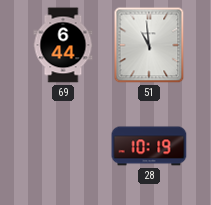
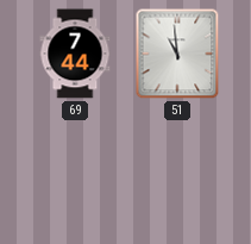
69: 6:44 -> 7:44 (75, 54)
28: 10:19 -> none (149, 146)
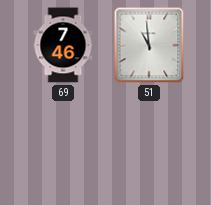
69: 7:44 -> 7:46 (63, 45)
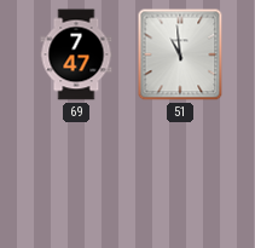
69: 7:46 -> 7:47 (76, 54)
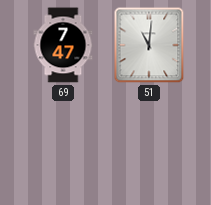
51: 10:59 -> 11:01 (149, 45)
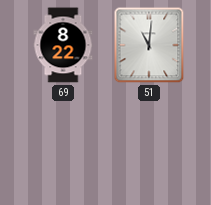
69: 7:47 -> 8:22 (63, 45)
